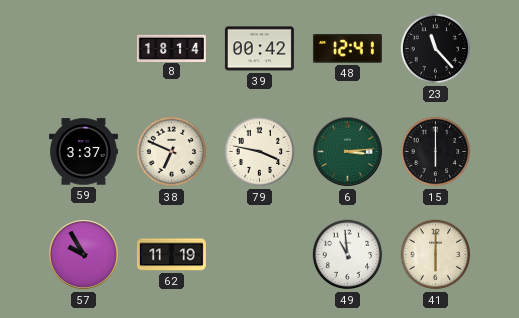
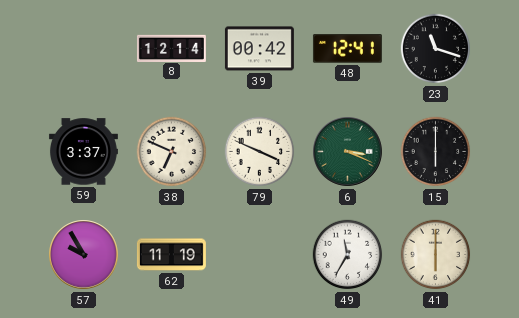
8: 18:14 -> 12:14 (171, 48)
23: 11:23 -> 11:18 (436, 49)
79: 3:47 -> 3:49 (260, 152)
6: 3:14 -> 3:19 (348, 152)
49: 10:59 -> 11:35 (348, 255)
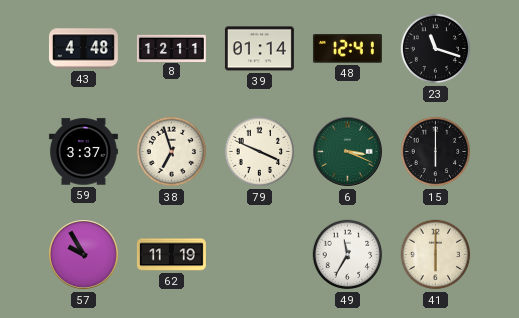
43: none -> 4:48 (83, 49)
8: 12:14 -> 12:11 (171, 48)
39: 00:42 -> 01:14 (259, 49)
38: 6:49 -> 6:57 (172, 152)
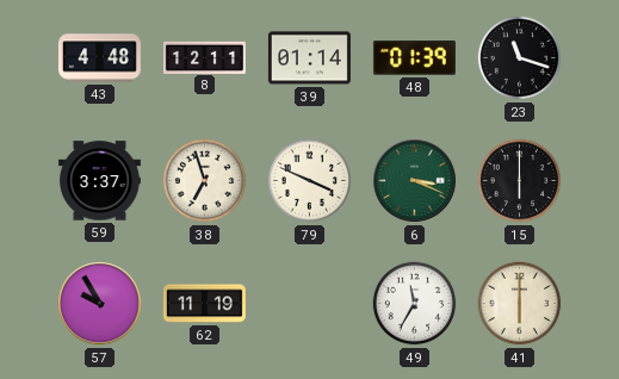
48: 12:41 -> 01:39 (414, 58)
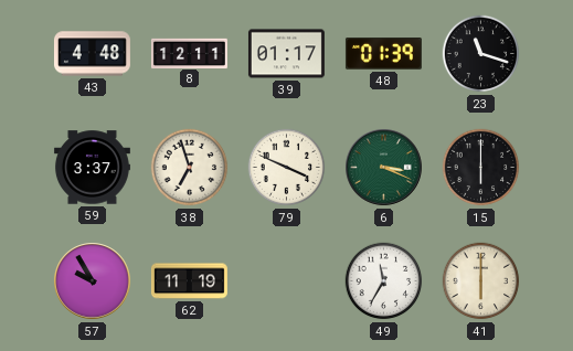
39: 01:14 -> 01:17 (286, 54)
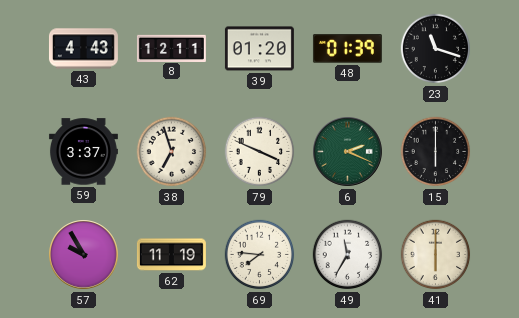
43: 4:48 -> 4:43 (83, 49)
39: 01:17 -> 01:20 (259, 49)
6: 3:19 -> 2:19 (348, 152)
69: none -> 7:46 (260, 255)
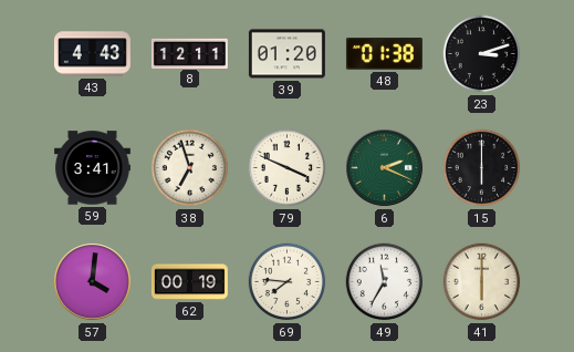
48: 01:39 -> 01:38 (384, 54)
23: 11:18 -> 3:12 (482, 54)
59: 3:37 -> 3:41 (92, 168)
57: 9:55 -> 4:01 (93, 282)
62: 11:19 -> 00:19 (189, 282)
